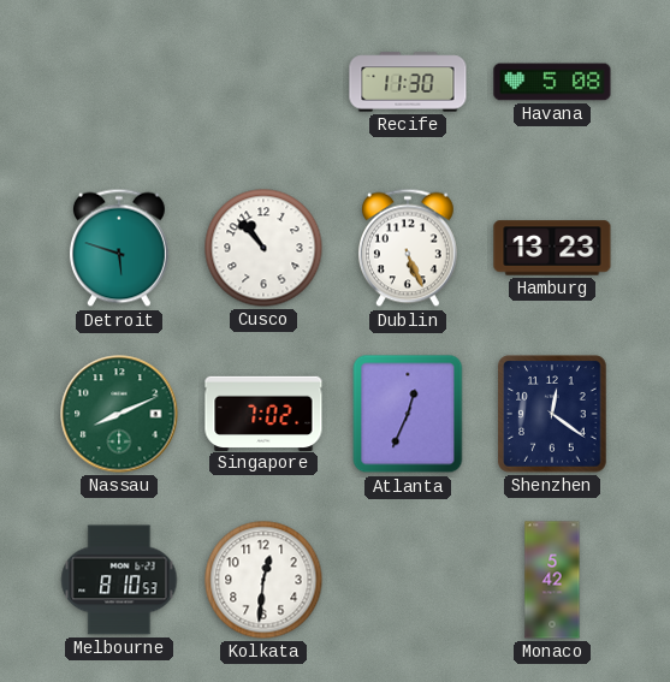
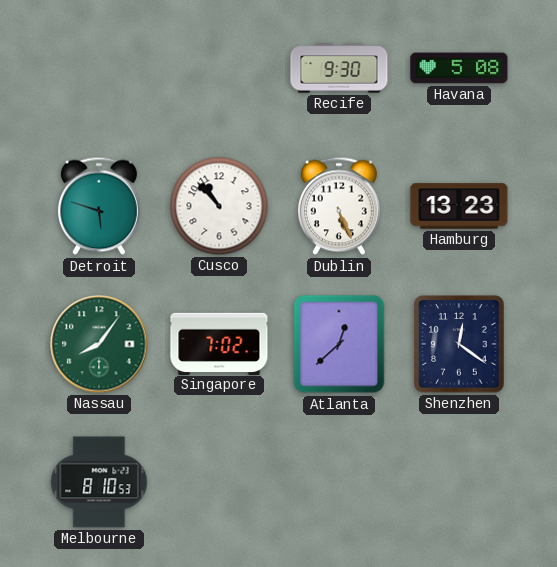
Recife: 11:30 -> 9:30 (339, 68)
Nassau: 8:11 -> 8:06 (99, 344)
Atlanta: 12:34 -> 12:38 (339, 344)
Kolkata: 12:31 -> none (263, 580)
Monaco: 5:42 -> none (552, 580)
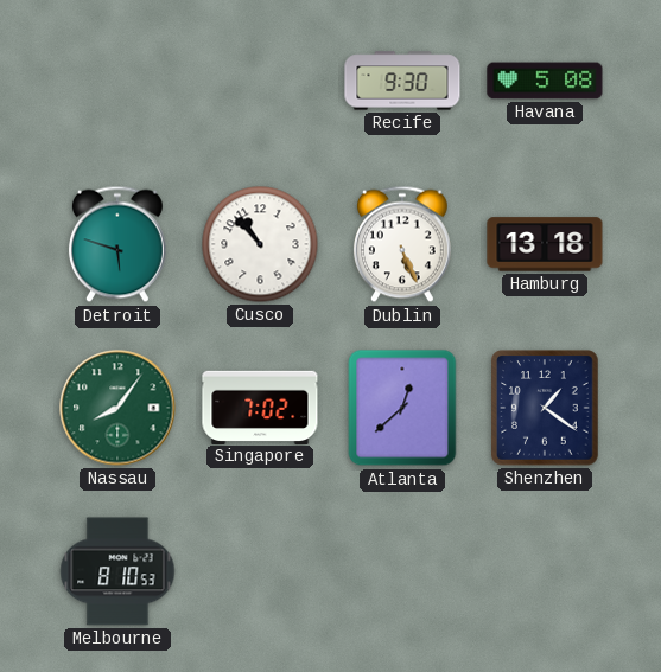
Hamburg: 13:23 -> 13:18 (545, 244)
Shenzhen: 12:21 -> 1:21 (545, 408)
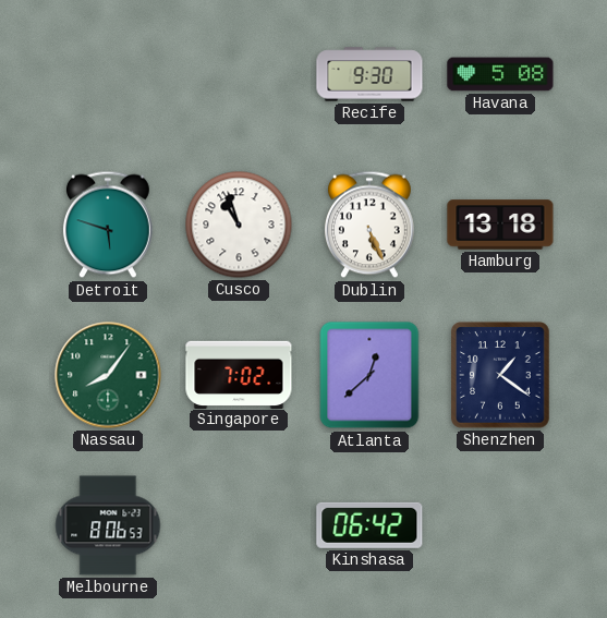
Cusco: 10:53 -> 10:57 (239, 225)
Melbourne: 8:10 -> 8:06 (108, 525)
Kinshasa: none -> 06:42 (369, 525)
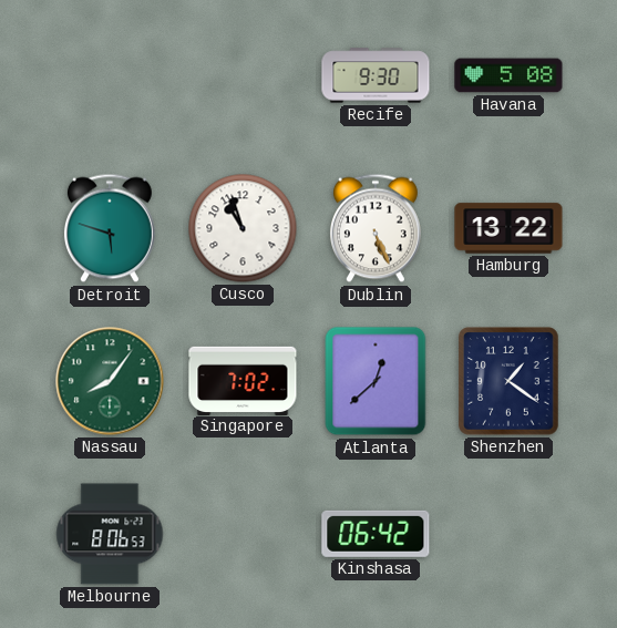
Hamburg: 13:18 -> 13:22 (508, 228)
